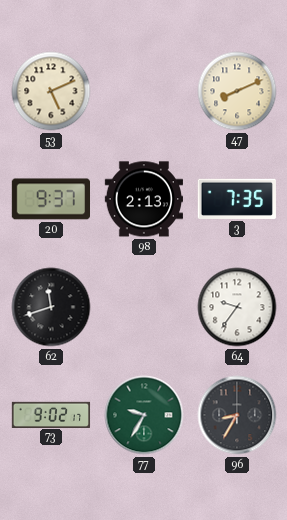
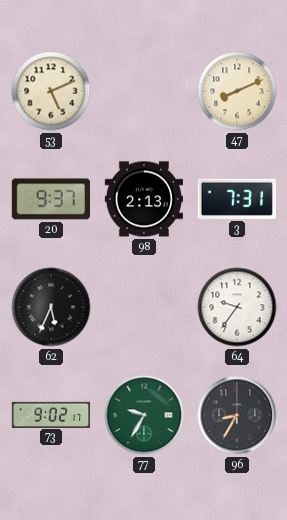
3: 7:35 -> 7:31 (237, 199)
62: 11:42 -> 5:34 (51, 307)
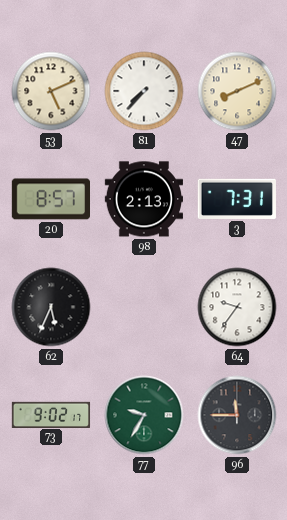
81: none -> 7:37 (144, 91)
20: 9:37 -> 8:57 (50, 199)
96: 8:35 -> 11:45 (237, 415)
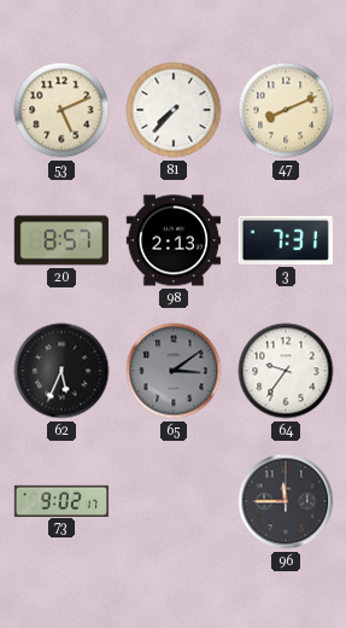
65: none -> 3:09 (174, 371)
77: 9:35 -> none (144, 415)
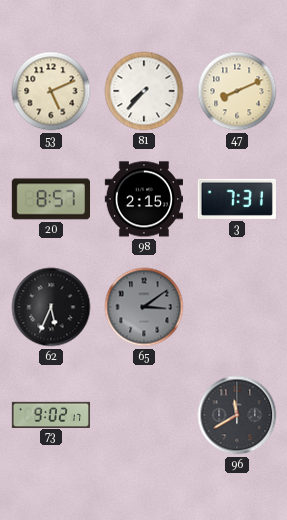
98: 2:13 -> 2:15 (143, 199)
64: 9:36 -> none (286, 371)
96: 11:45 -> 11:40 (237, 415)
